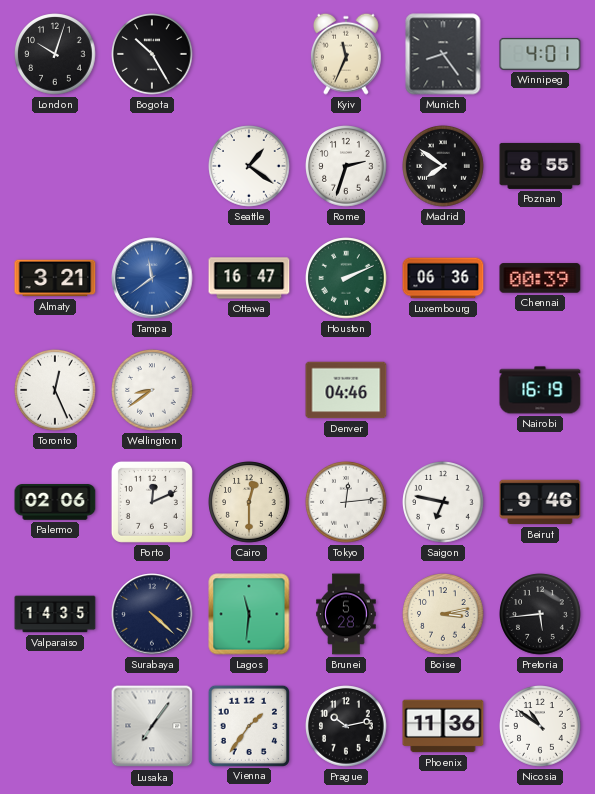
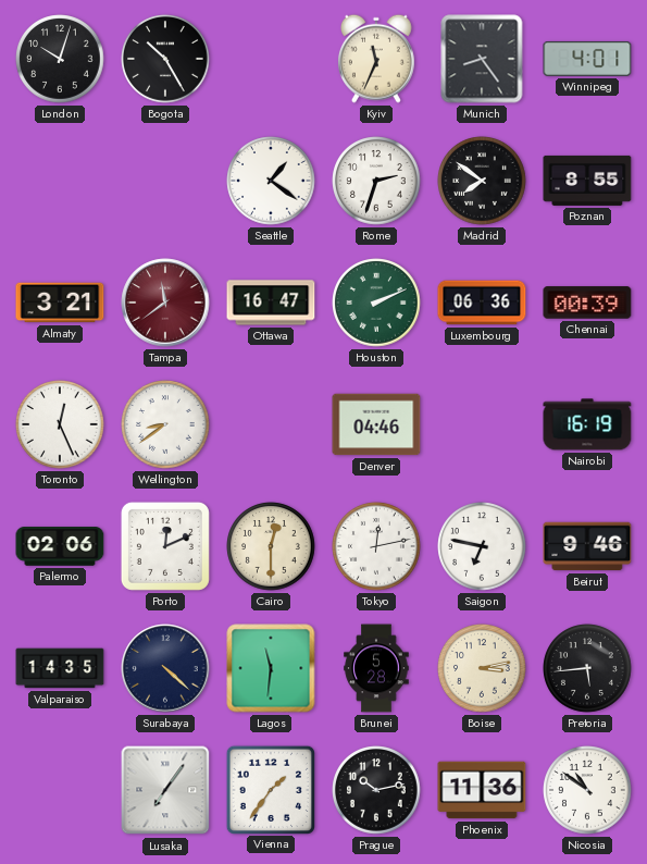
Tampa dial: blue -> burgundy (165, 303)
Tokyo: 12:14 -> 12:13 (376, 546)
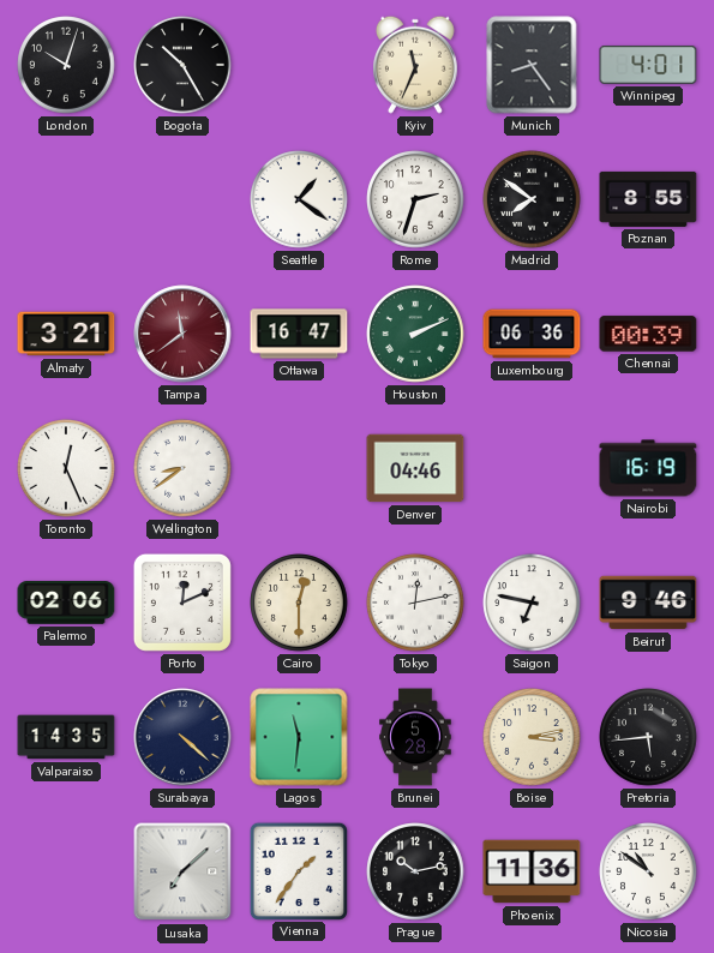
Lusaka: 7:06 -> 7:08 (182, 871)
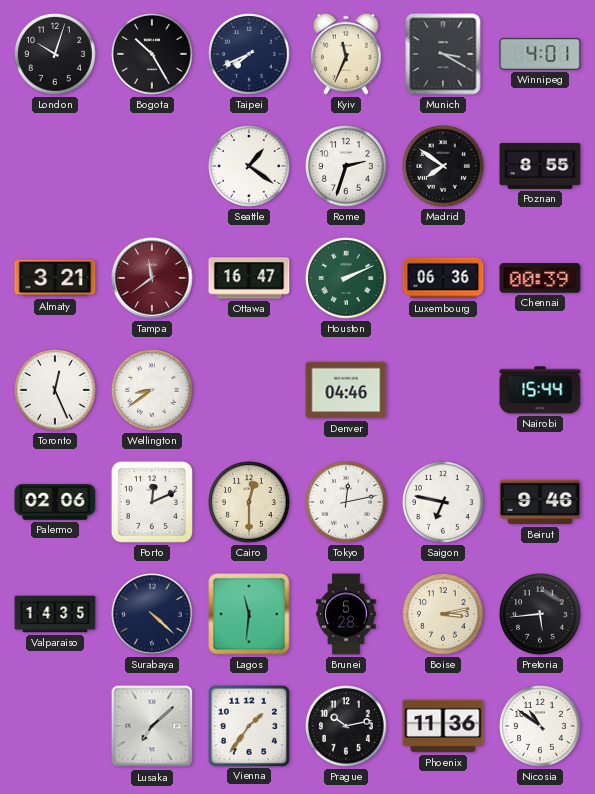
Taipei: none -> 7:41 (249, 54)
Munich: 8:24 -> 3:20 (443, 54)
Nairobi: 16:19 -> 15:44 (540, 390)
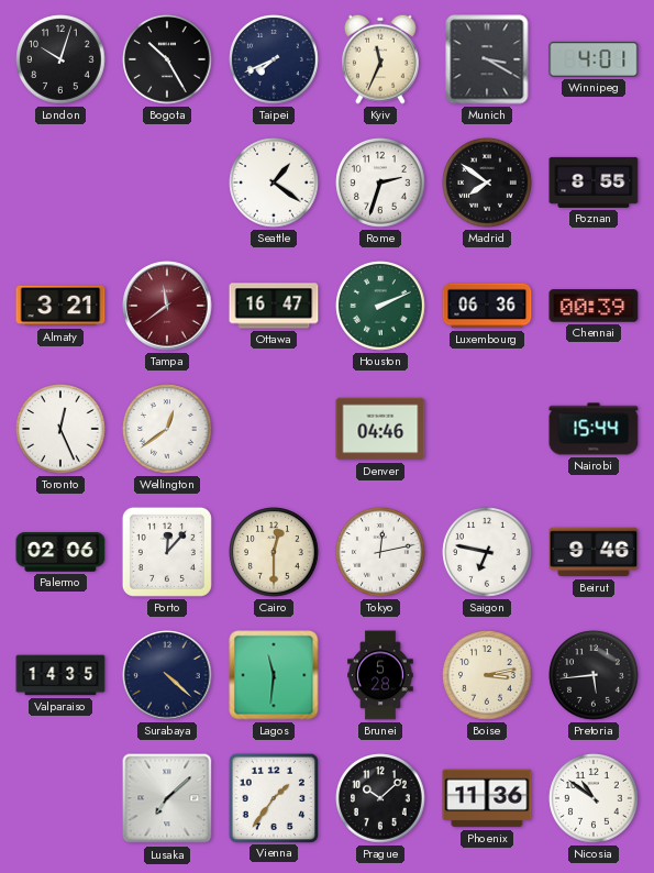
Wellington: 8:39 -> 12:39 (167, 429)
Porto: 12:11 -> 12:07 (167, 552)
Prague: 10:13 -> 10:08 (380, 798)
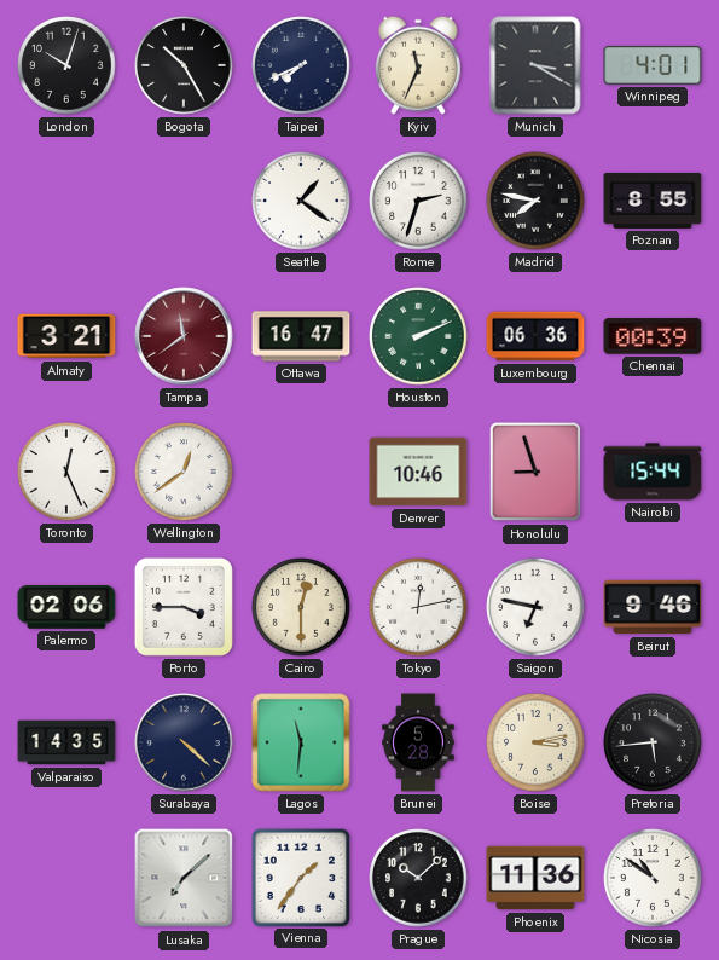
Madrid: 7:51 -> 7:47 (535, 201)
Denver: 04:46 -> 10:46 (418, 472)
Honolulu: none -> 8:57 (535, 472)
Porto: 12:07 -> 3:45 (184, 607)
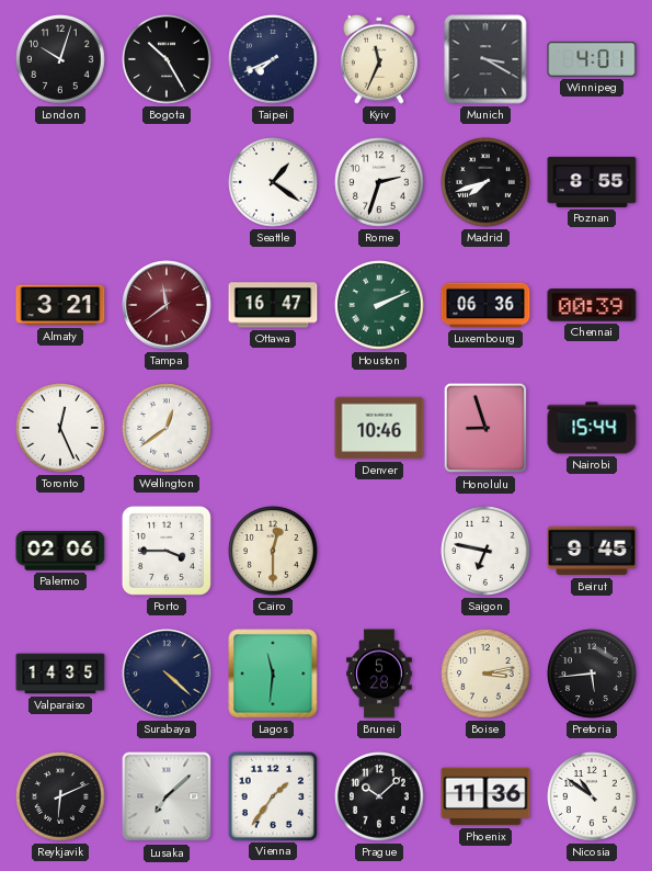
Madrid: 7:47 -> 7:42 (485, 182)
Tokyo: 12:13 -> none (418, 607)
Beirut: 9:46 -> 9:45 (592, 551)
Reykjavik: none -> 6:11 (60, 796)
